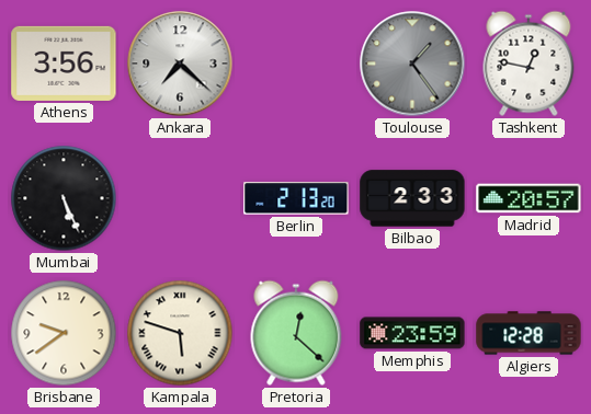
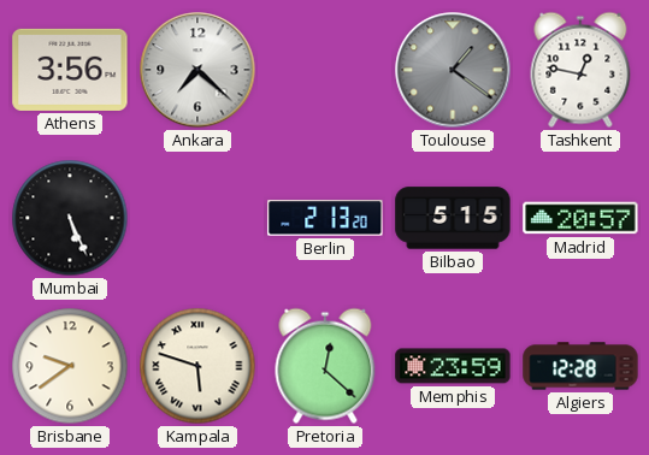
Toulouse: 1:24 -> 1:21 (453, 70)
Bilbao: 2:33 -> 5:15 (453, 218)
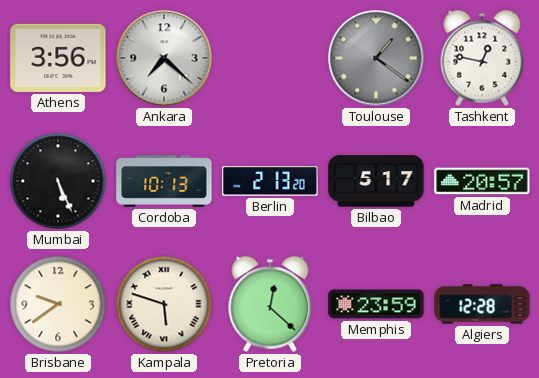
Cordoba: none -> 10:13 (164, 181)
Bilbao: 5:15 -> 5:17 (376, 181)
